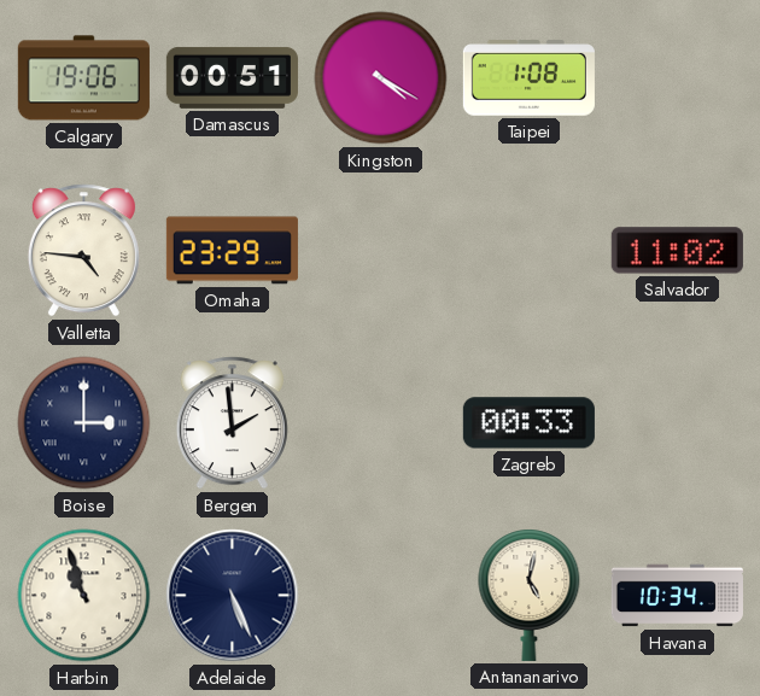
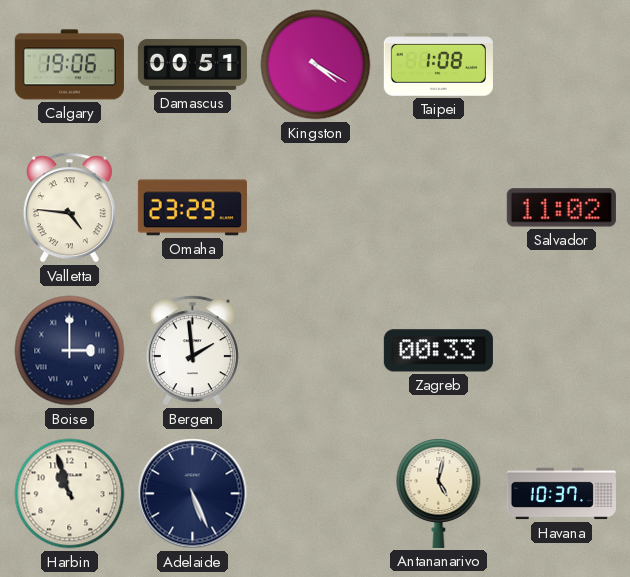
Havana: 10:34 -> 10:37 (561, 494)
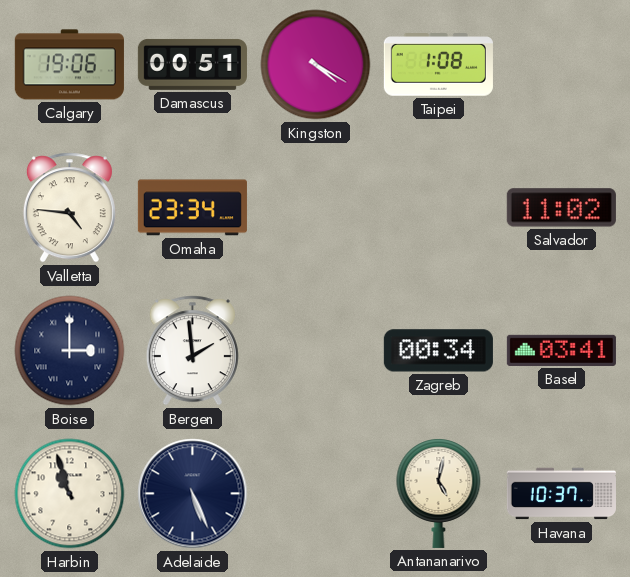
Omaha: 23:29 -> 23:34 (192, 208)
Zagreb: 00:33 -> 00:34 (438, 351)
Basel: none -> 03:41 (561, 350)
